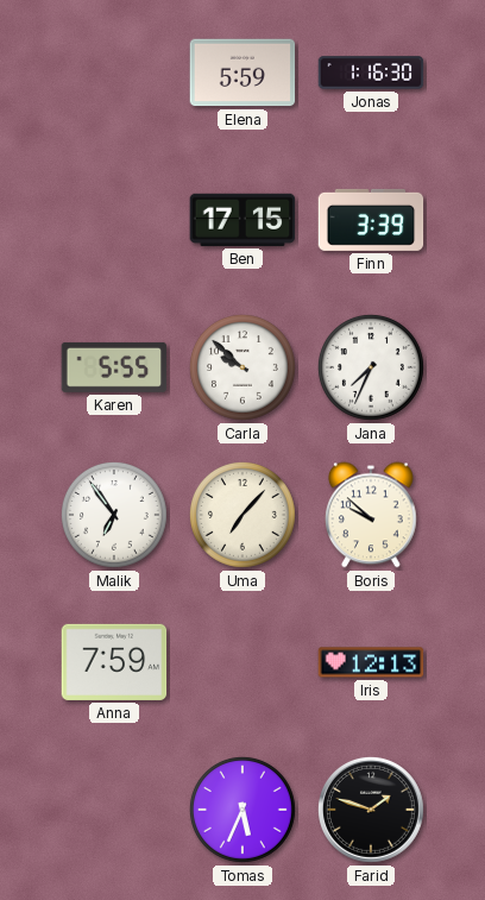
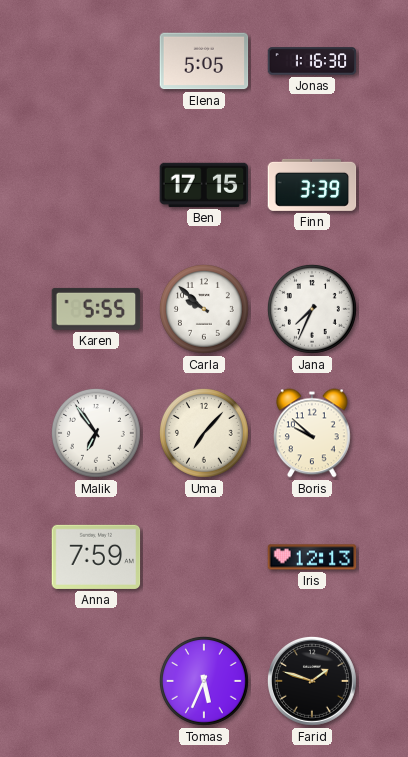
Elena: 5:59 -> 5:05 (204, 61)
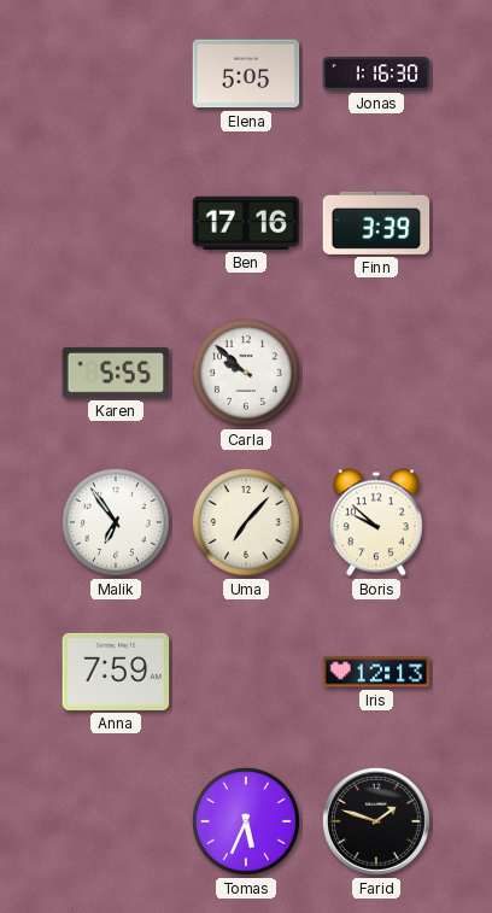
Ben: 17:15 -> 17:16 (246, 223)
Jana: 7:34 -> none (312, 309)
